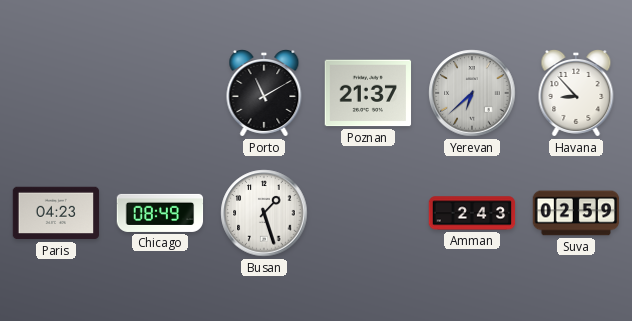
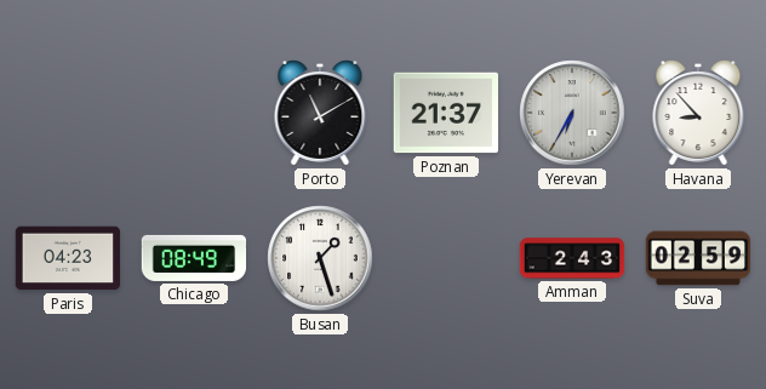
Yerevan: 6:38 -> 6:35 (572, 113)
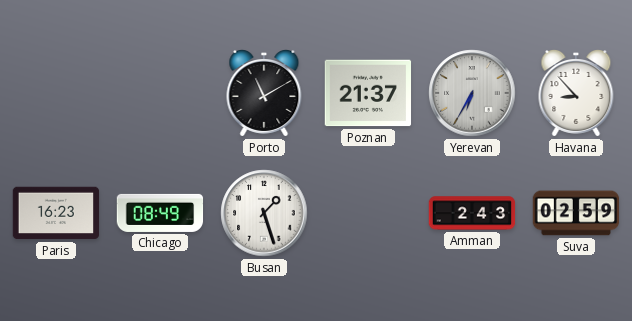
Paris: 04:23 -> 16:23 (56, 213)
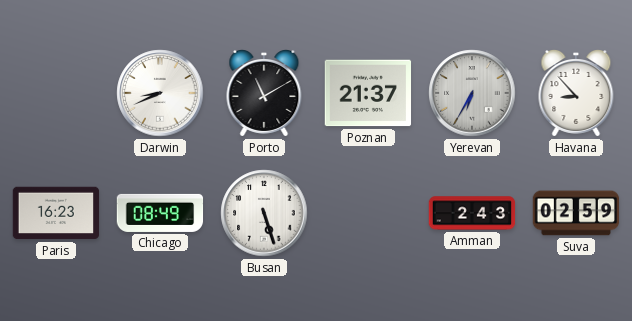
Darwin: none -> 8:41 (160, 93)
Busan: 1:27 -> 5:27 (264, 213)
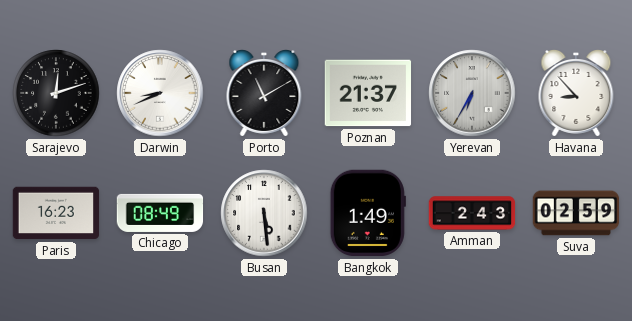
Sarajevo: none -> 12:12 (56, 93)
Busan: 5:27 -> 5:29 (264, 213)
Bangkok: none -> 1:49 (368, 213)
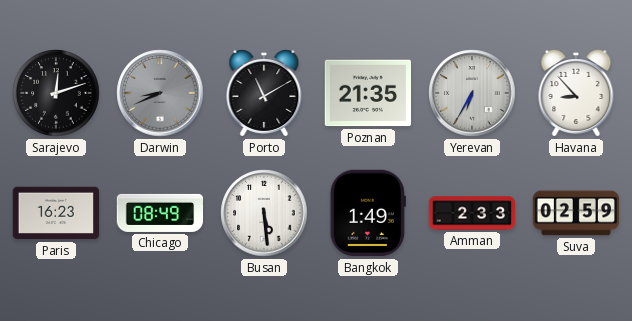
Darwin dial: white -> grey (160, 93)
Poznan: 21:37 -> 21:35 (368, 93)
Amman: 2:43 -> 2:33 (472, 213)
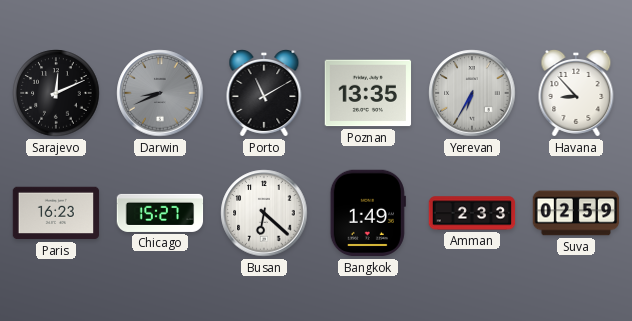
Sarajevo: 12:12 -> 12:11 (56, 93)
Poznan: 21:35 -> 13:35 (368, 93)
Chicago: 08:49 -> 15:27 (160, 213)
Busan: 5:29 -> 6:22 (264, 213)
